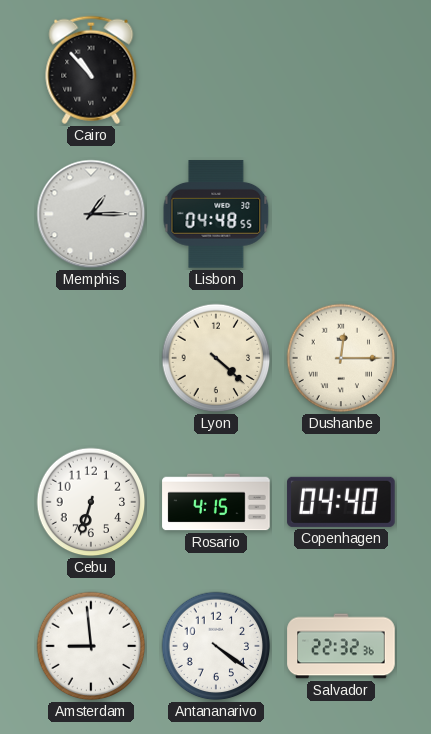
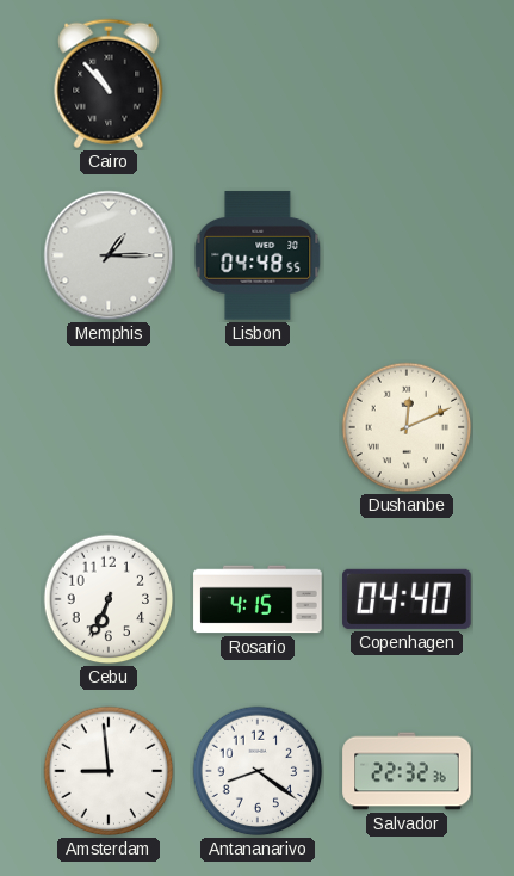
Lyon: 4:22 -> none (216, 358)
Dushanbe: 12:15 -> 12:11 (407, 427)
Cebu: 6:33 -> 6:34 (109, 599)
Antananarivo: 4:21 -> 8:21 (258, 771)
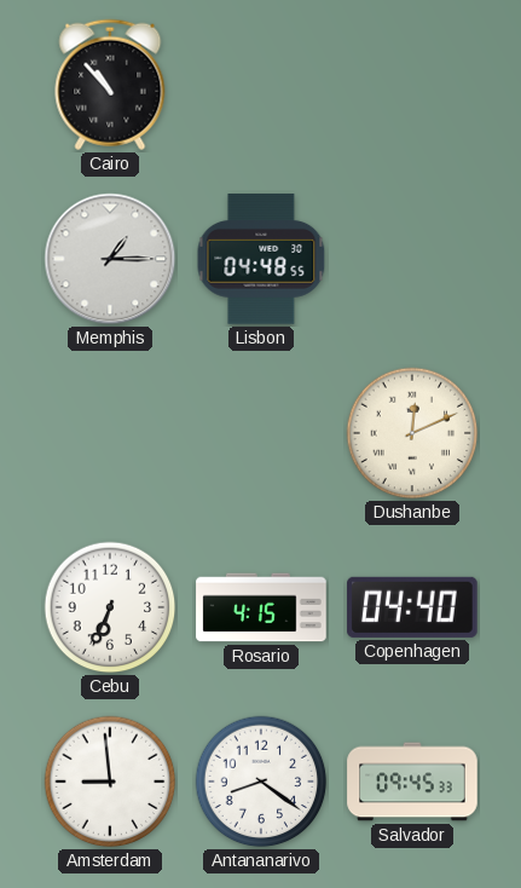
Salvador: 22:32 -> 09:45 (412, 782)
